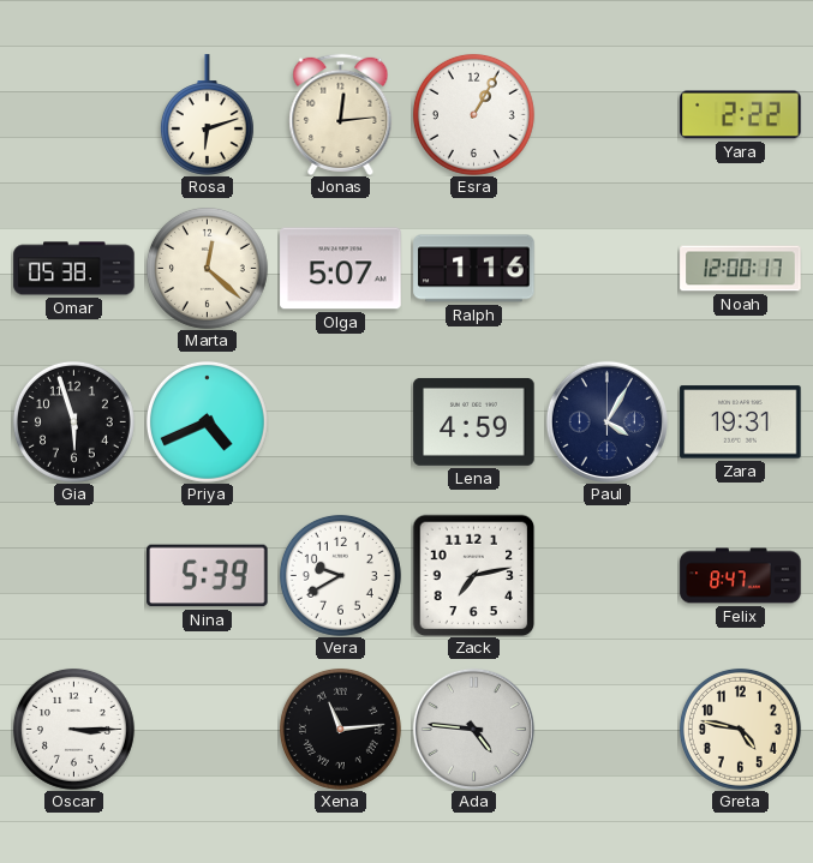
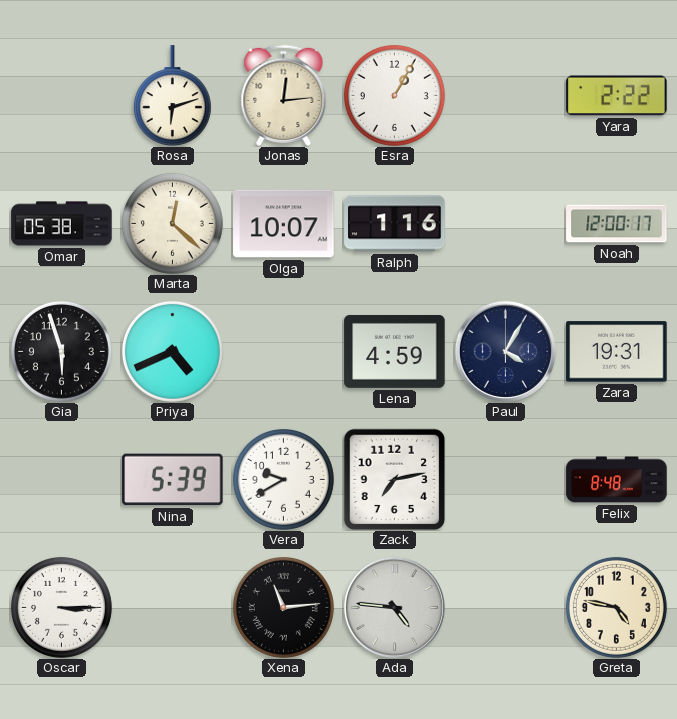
Olga: 5:07 -> 10:07 (284, 224)
Felix: 8:47 -> 8:48 (617, 480)
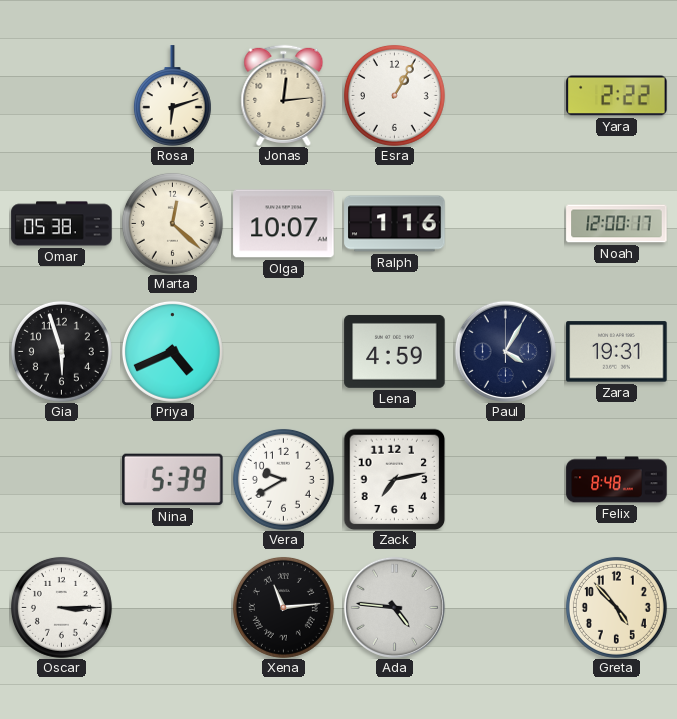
Greta: 4:47 -> 4:53 (616, 607)
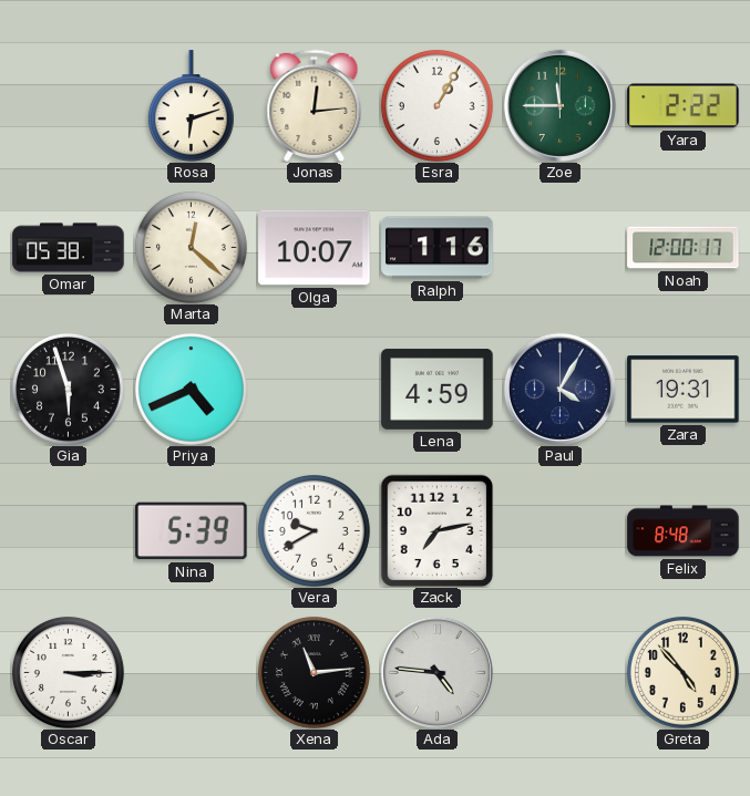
Zoe: none -> 11:45 (559, 105)
